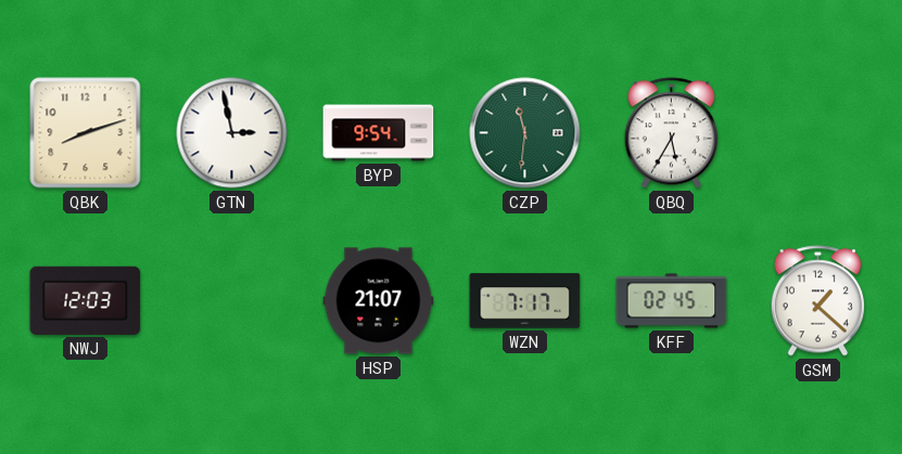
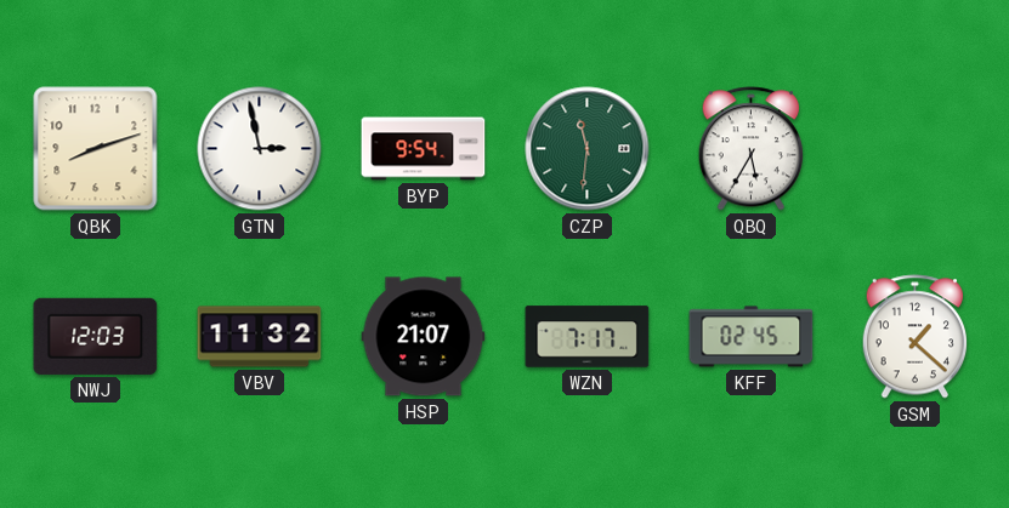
VBV: none -> 11:32 (260, 337)
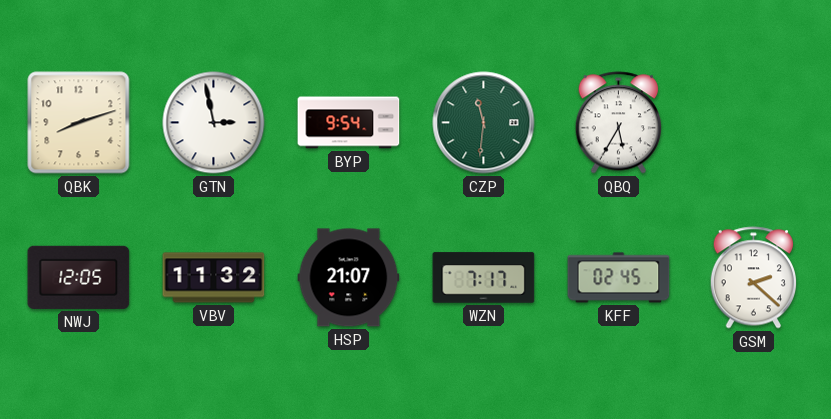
NWJ: 12:03 -> 12:05 (79, 277)
GSM: 1:22 -> 2:22 (753, 278)
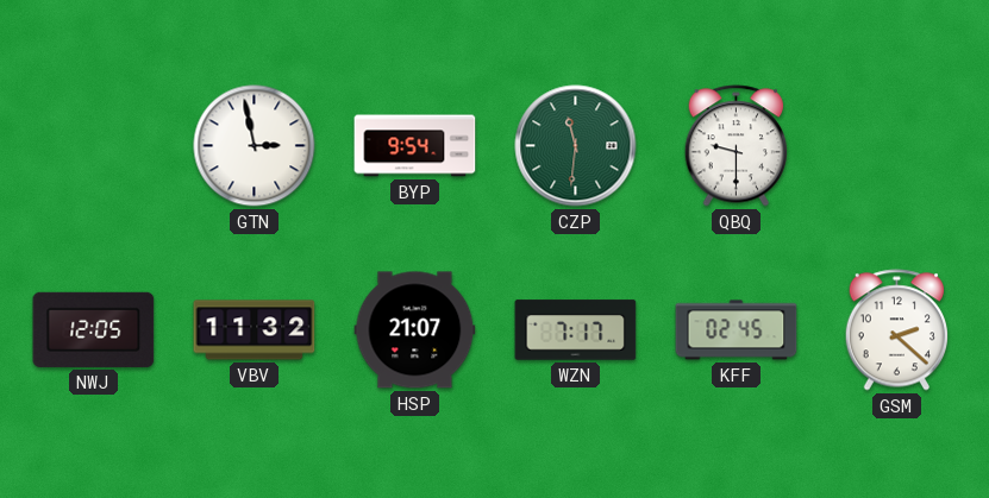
QBK: 8:12 -> none (79, 123)
QBQ: 5:35 -> 9:30 (736, 146)
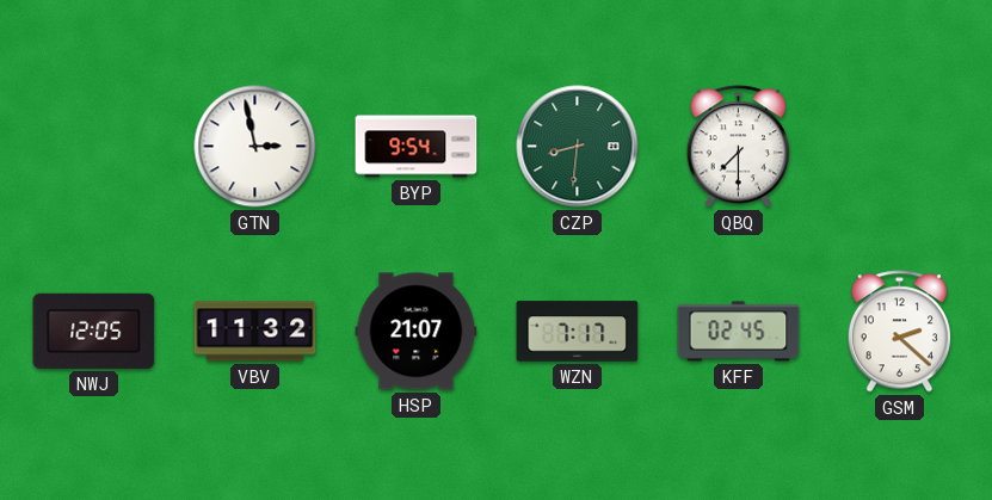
CZP: 11:31 -> 8:31 (578, 147)
QBQ: 9:30 -> 7:30 (738, 147)
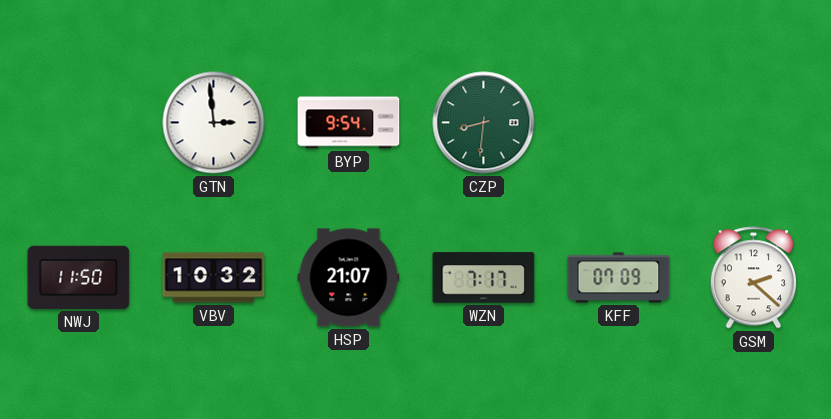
GTN: 2:58 -> 2:59 (214, 123)
QBQ: 7:30 -> none (738, 147)
NWJ: 12:05 -> 11:50 (79, 277)
VBV: 11:32 -> 10:32 (214, 278)
KFF: 02:45 -> 07:09 (619, 278)
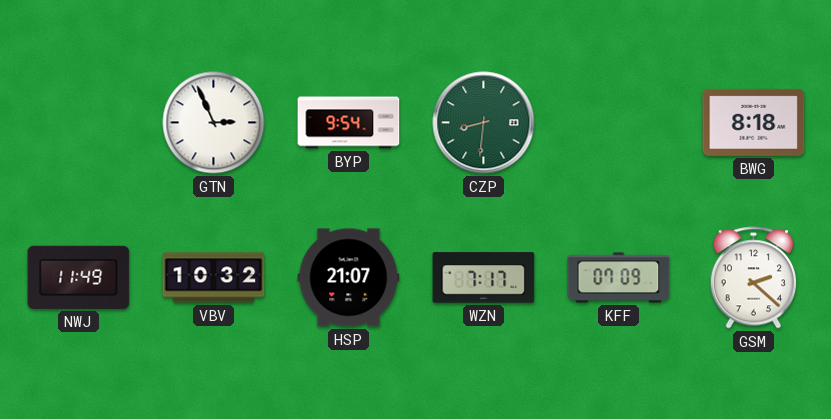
GTN: 2:59 -> 2:56 (214, 123)
BWG: none -> 8:18 (754, 122)
NWJ: 11:50 -> 11:49 (79, 277)
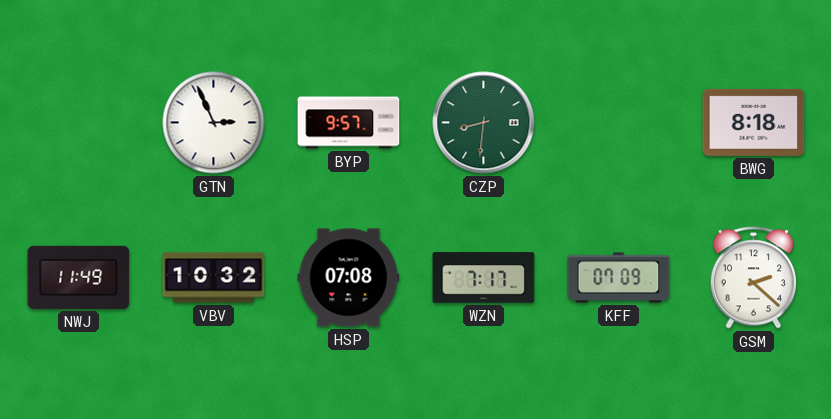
BYP: 9:54 -> 9:57 (349, 123)
HSP: 21:07 -> 07:08 (349, 278)
